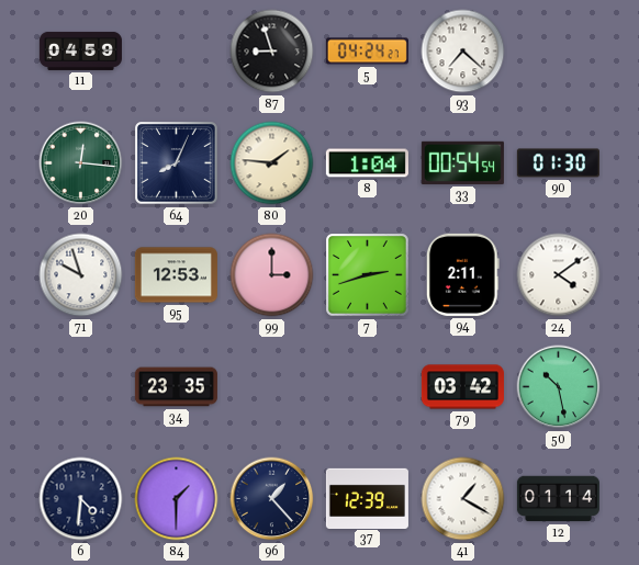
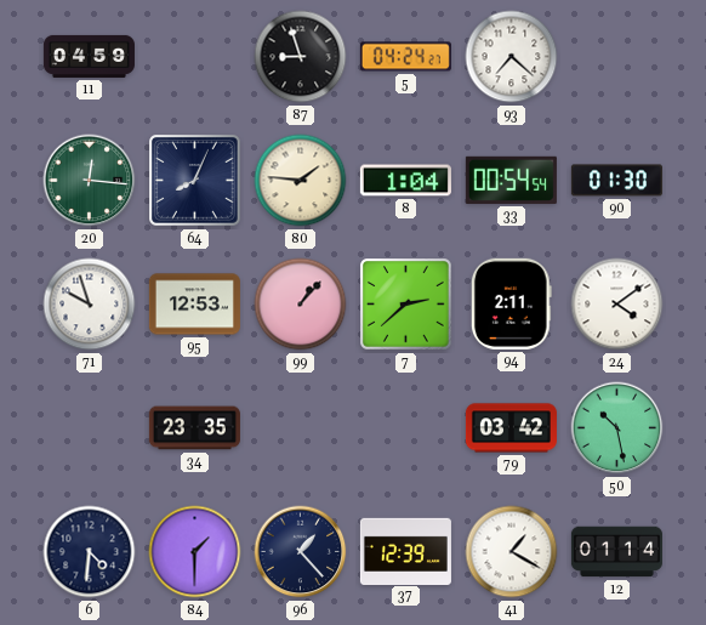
99: 3:00 -> 1:07 (301, 305)
7: 2:42 -> 2:38 (406, 305)
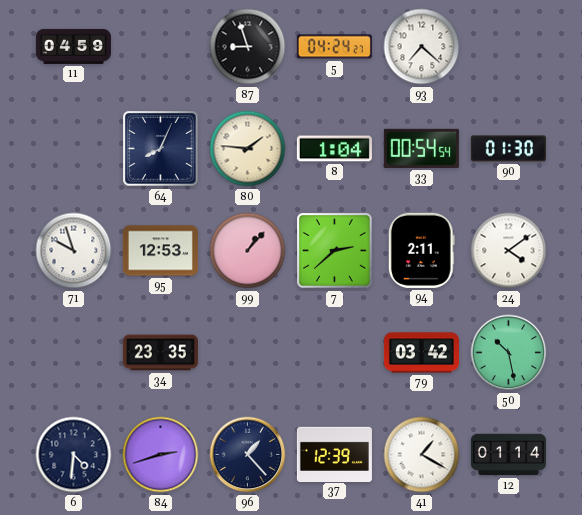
20: 12:16 -> none (90, 181)
84: 1:30 -> 2:42 (161, 455)
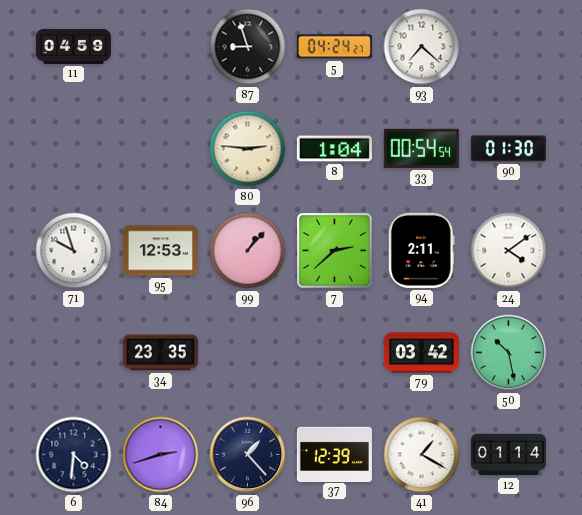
64: 8:04 -> none (161, 149)
80: 1:46 -> 2:46 (248, 149)
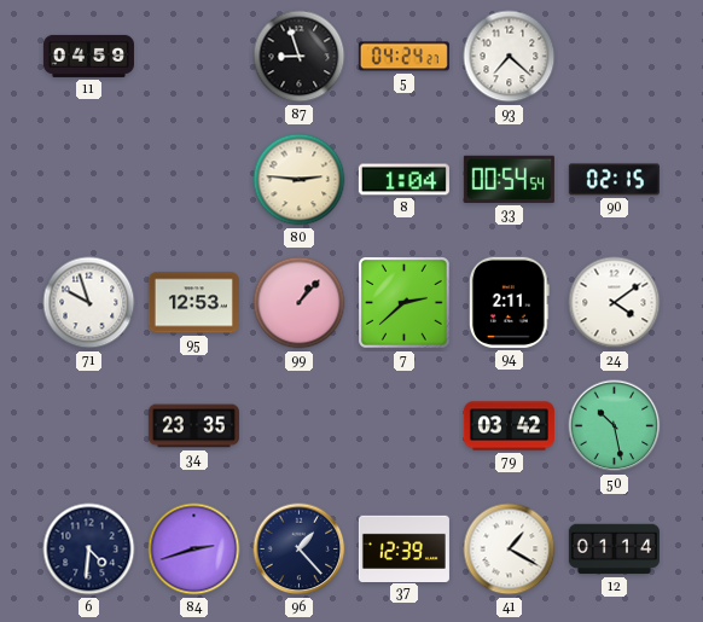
90: 01:30 -> 02:15 (614, 180)
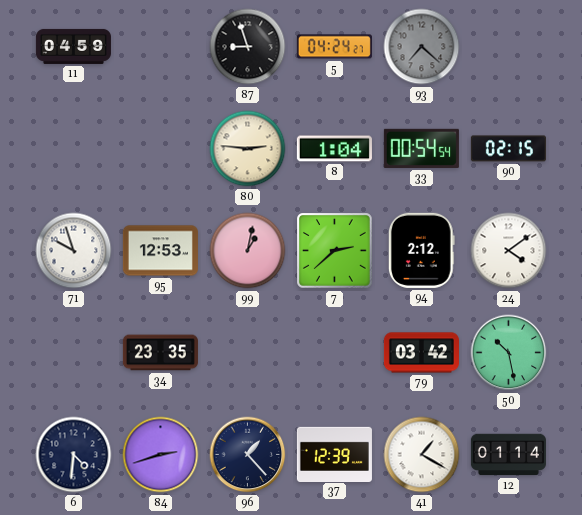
93 dial: white -> grey (422, 47)
99: 1:07 -> 1:02 (248, 251)
94: 2:11 -> 2:12 (421, 250)
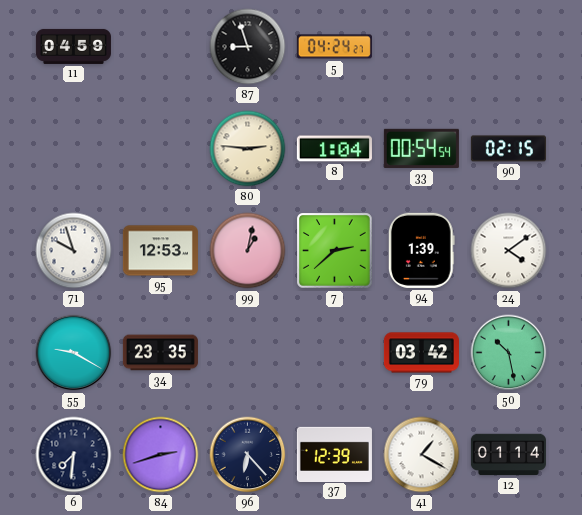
93: 7:22 -> none (422, 47)
94: 2:12 -> 1:39 (421, 250)
55: none -> 9:20 (74, 353)
6: 4:31 -> 7:31 (74, 455)
96: 1:23 -> 6:23 (248, 455)
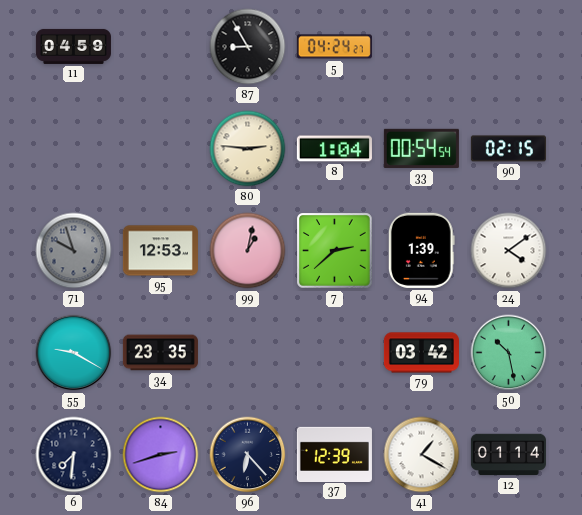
87: 8:57 -> 8:55 (248, 47)
71 dial: white -> grey (74, 251)
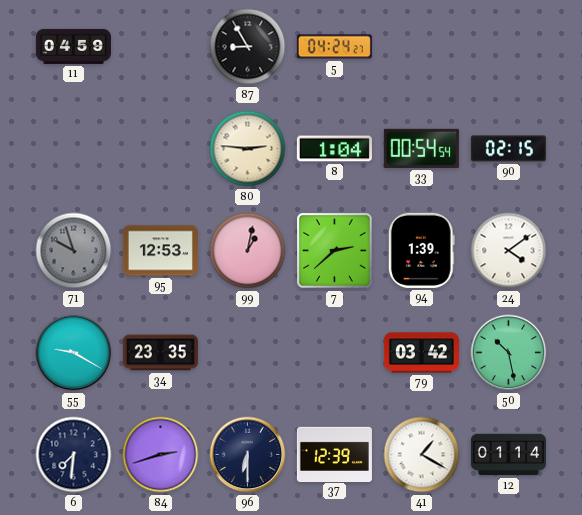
96: 6:23 -> 6:30 (248, 455)
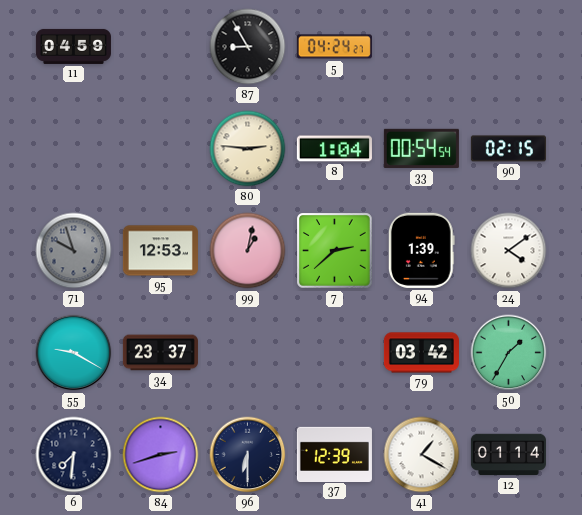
34: 23:35 -> 23:37 (160, 353)
50: 10:28 -> 1:35 (509, 353)
